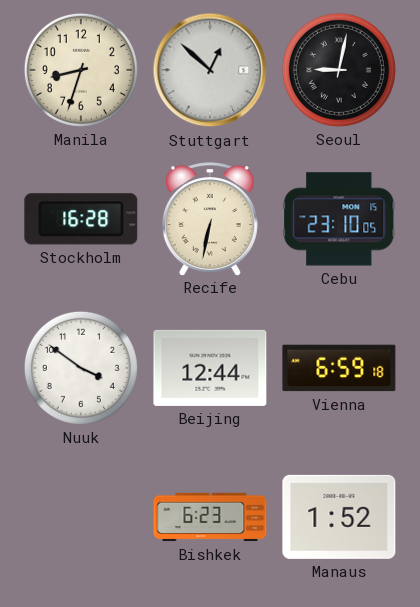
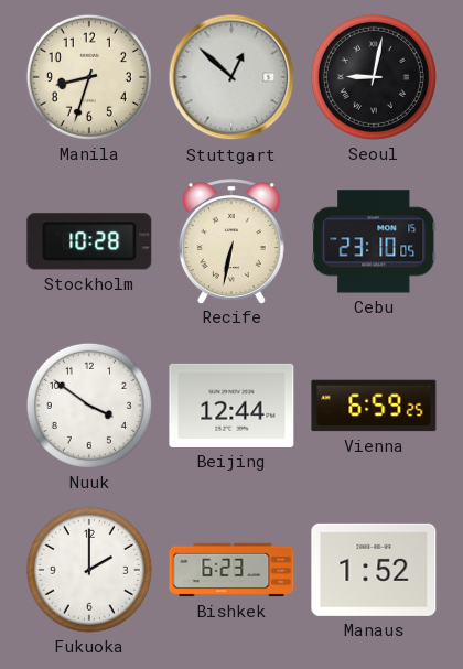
Stockholm: 16:28 -> 10:28 (89, 241)
Vienna: 6:59:18 -> 6:59:25 (374, 406)
Fukuoka: none -> 2:00 (89, 570)
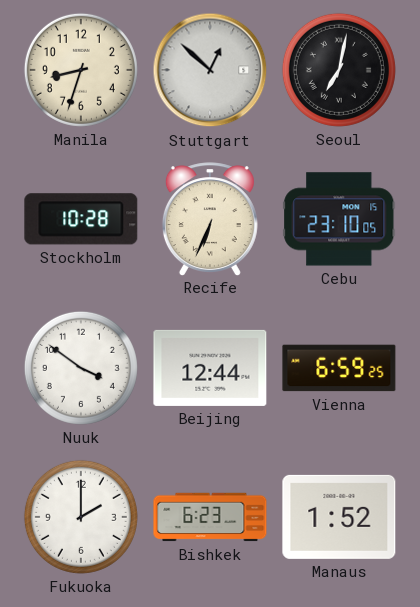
Seoul: 9:02 -> 7:02 (339, 70)
Recife: 6:32 -> 6:34 (210, 219)
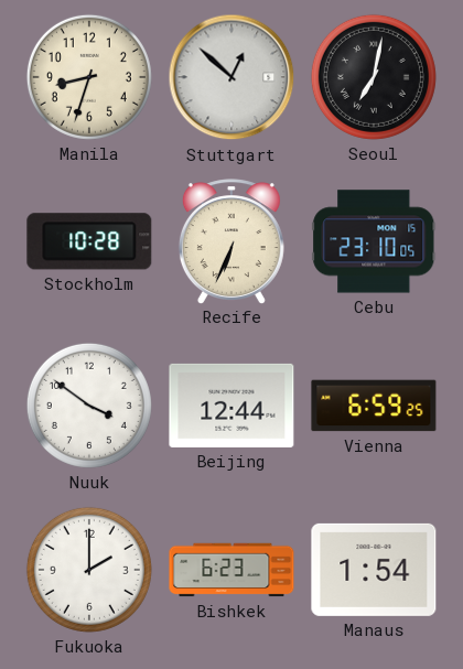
Manaus: 1:52 -> 1:54 (374, 570)
